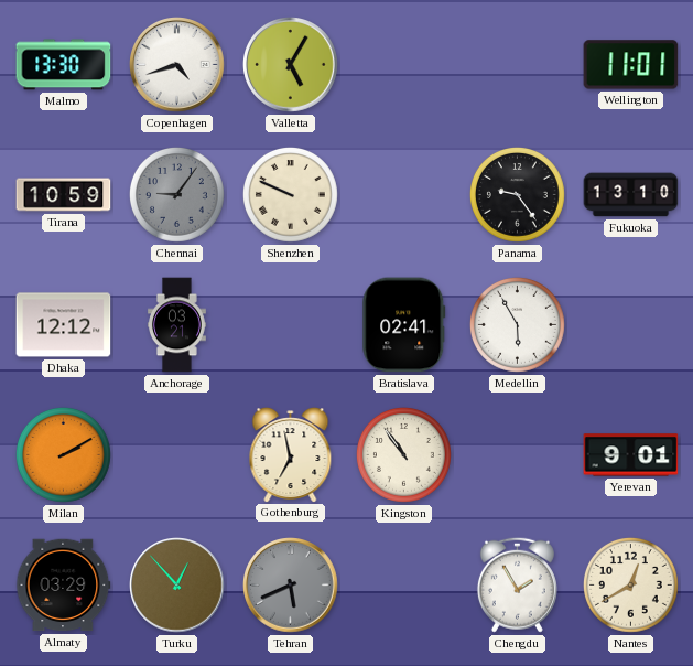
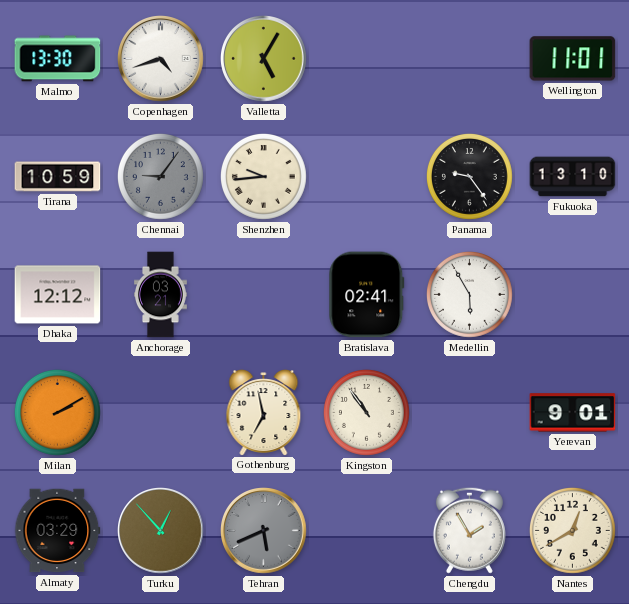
Shenzhen: 9:49 -> 9:44 (264, 177)
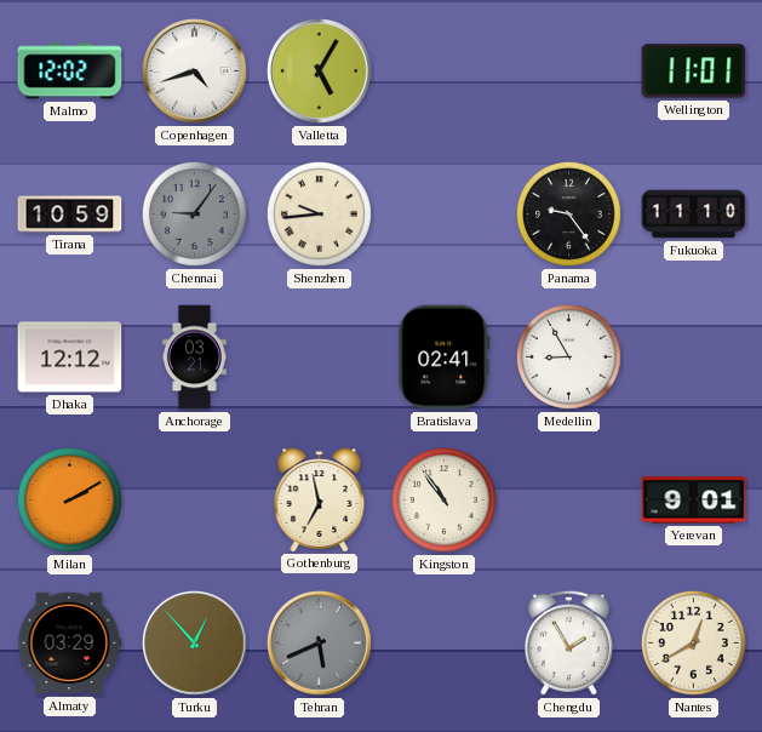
Malmo: 13:30 -> 12:02 (70, 72)
Fukuoka: 13:10 -> 11:10 (694, 215)
Medellin: 5:55 -> 8:55 (569, 358)
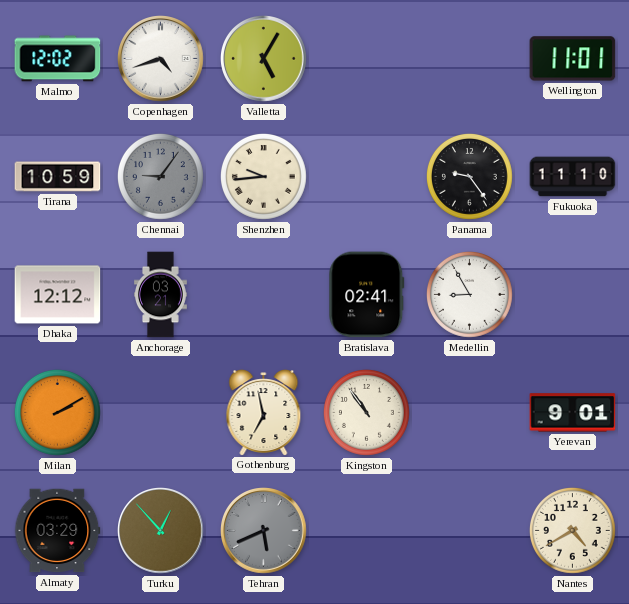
Chengdu: 1:55 -> none (568, 642)
Nantes: 12:40 -> 4:40 (573, 531)
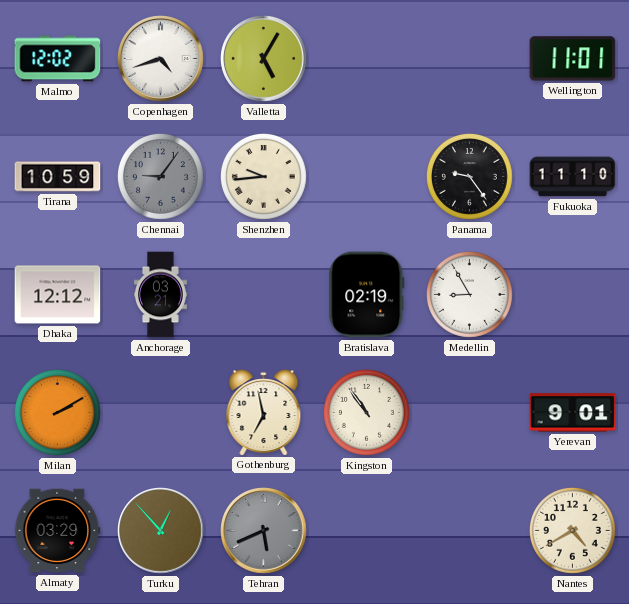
Bratislava: 02:41 -> 02:19 (367, 295)
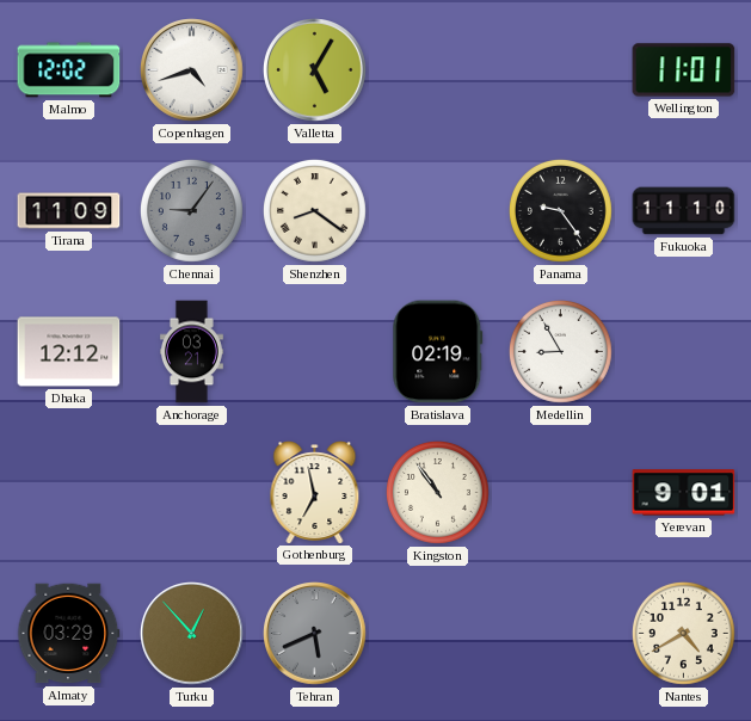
Tirana: 10:59 -> 11:09 (69, 211)
Shenzhen: 9:44 -> 8:21 (315, 211)
Milan: 2:10 -> none (58, 413)
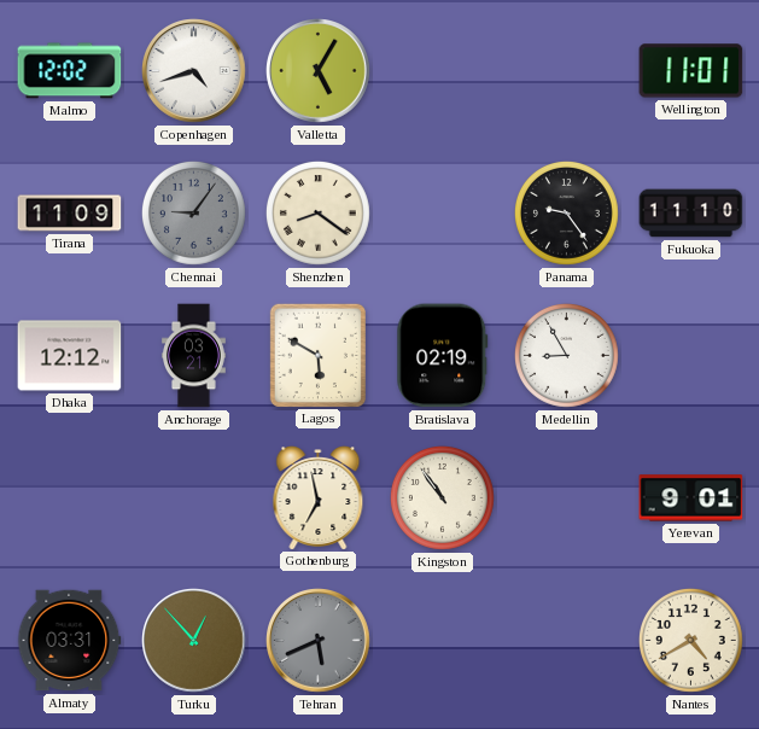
Lagos: none -> 5:50 (317, 355)
Almaty: 03:29 -> 03:31 (70, 641)
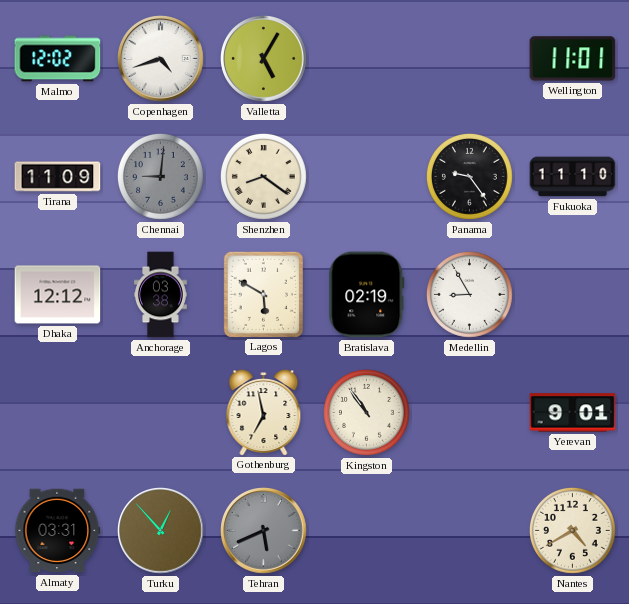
Chennai: 9:06 -> 9:01 (161, 177)
Anchorage: 03:21 -> 03:38 (161, 295)
